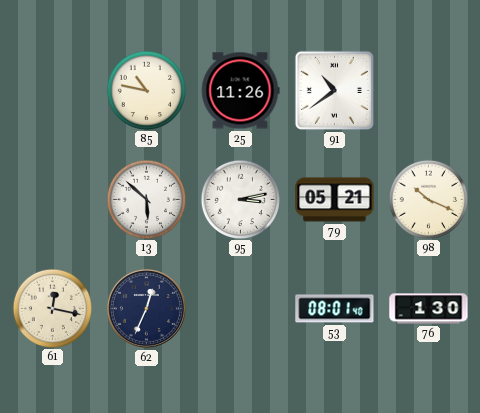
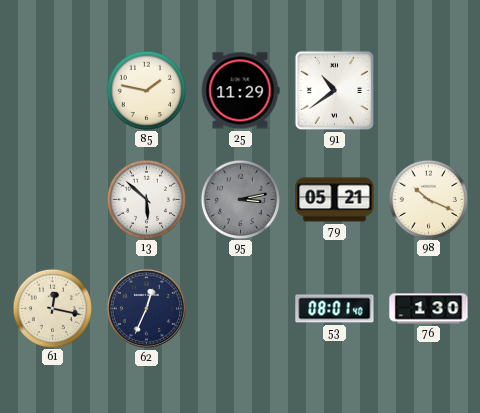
85: 10:47 -> 1:47 (146, 90)
25: 11:26 -> 11:29 (240, 91)
95 dial: white -> grey (240, 199)
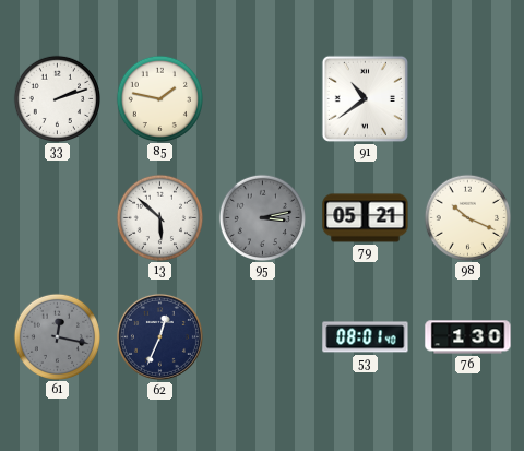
33: none -> 2:12 (57, 98)
25: 11:29 -> none (240, 91)
61 dial: cream -> grey (57, 336)
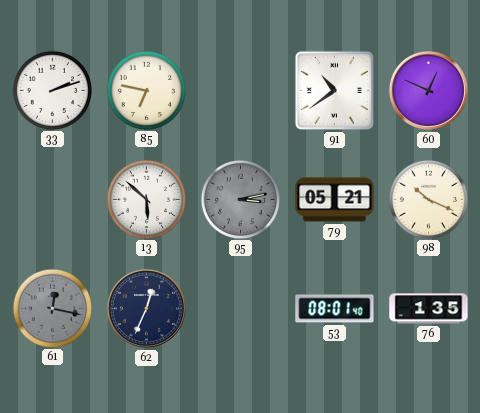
85: 1:47 -> 6:47 (146, 90)
60: none -> 12:49 (428, 90)
76: 1:30 -> 1:35 (429, 309)
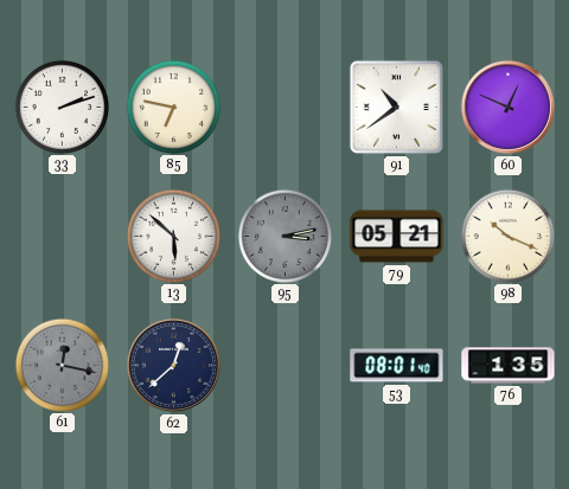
62: 12:34 -> 12:38 (173, 365)
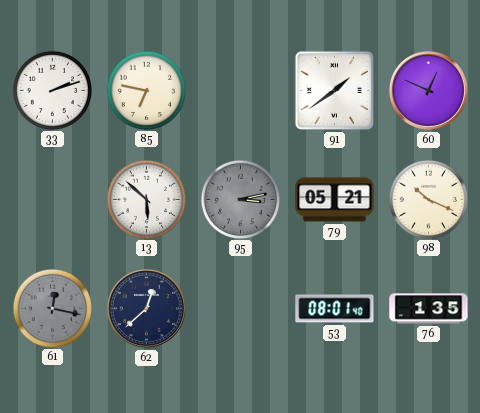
91: 10:39 -> 1:39 (334, 90)
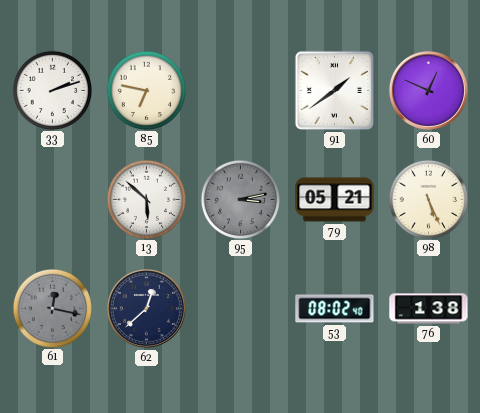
98: 10:19 -> 5:26 (428, 199)
53: 08:01 -> 08:02 (335, 309)
76: 1:35 -> 1:38 (429, 309)
